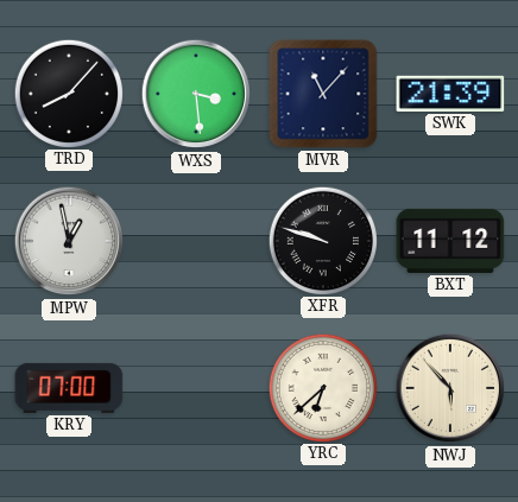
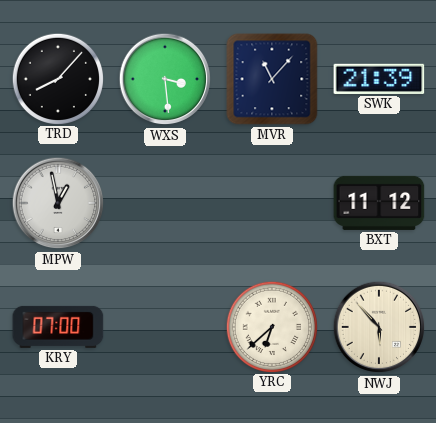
XFR: 9:48 -> none (322, 240)
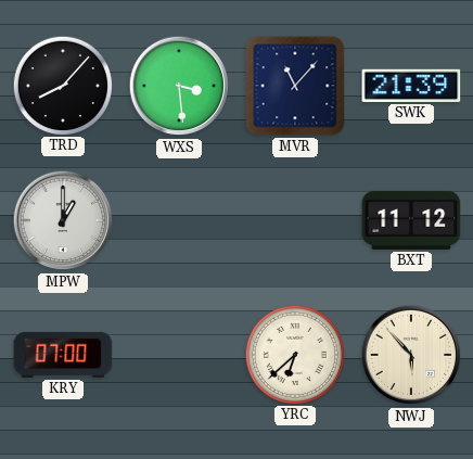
MPW: 12:58 -> 1:00 (63, 220)
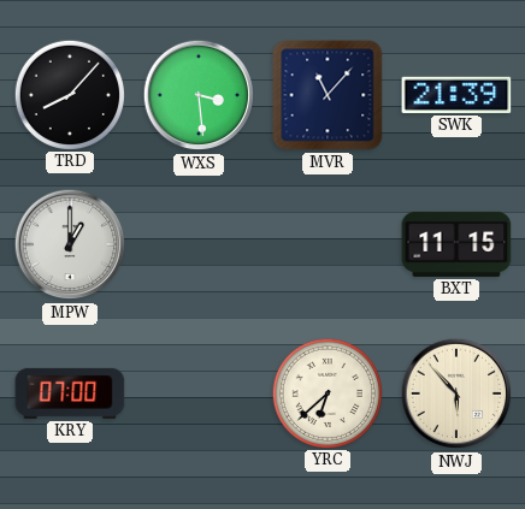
BXT: 11:12 -> 11:15 (456, 244)
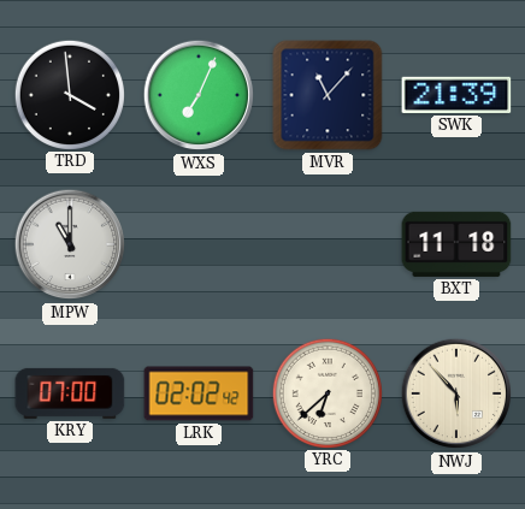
TRD: 8:07 -> 3:59 (69, 94)
WXS: 3:29 -> 7:04 (199, 95)
MPW: 1:00 -> 11:00 (70, 244)
BXT: 11:15 -> 11:18 (456, 244)
LRK: none -> 02:02 (199, 393)
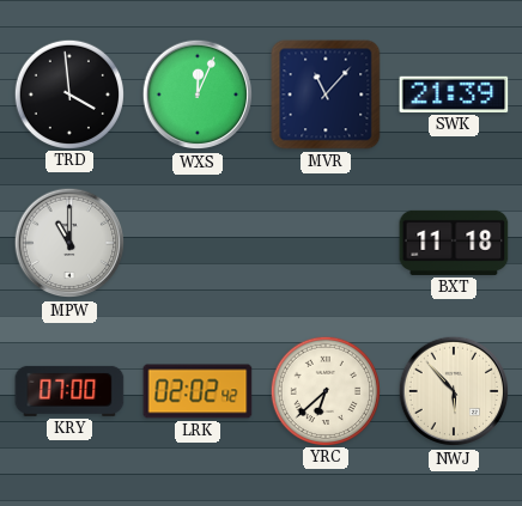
WXS: 7:04 -> 12:04 (198, 95)
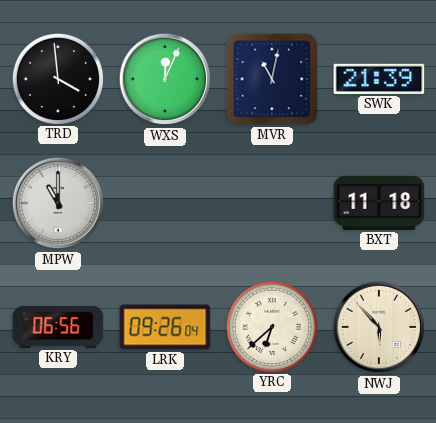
MVR: 11:07 -> 11:02 (272, 79)
KRY: 07:00 -> 06:56 (58, 327)
LRK: 02:02 -> 09:26 (165, 327)
